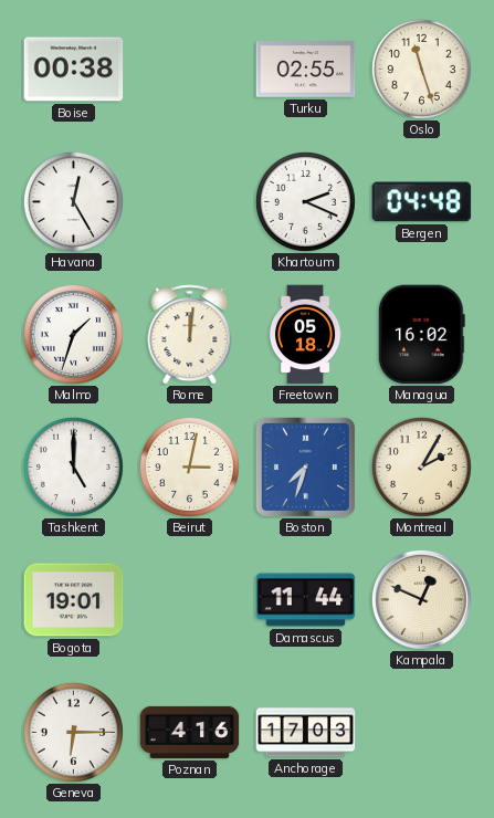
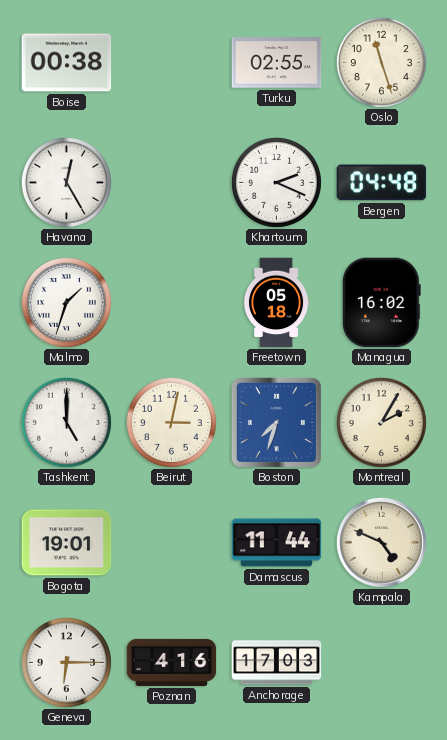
Rome: 12:01 -> none (190, 335)
Kampala: 12:49 -> 4:49 (381, 542)
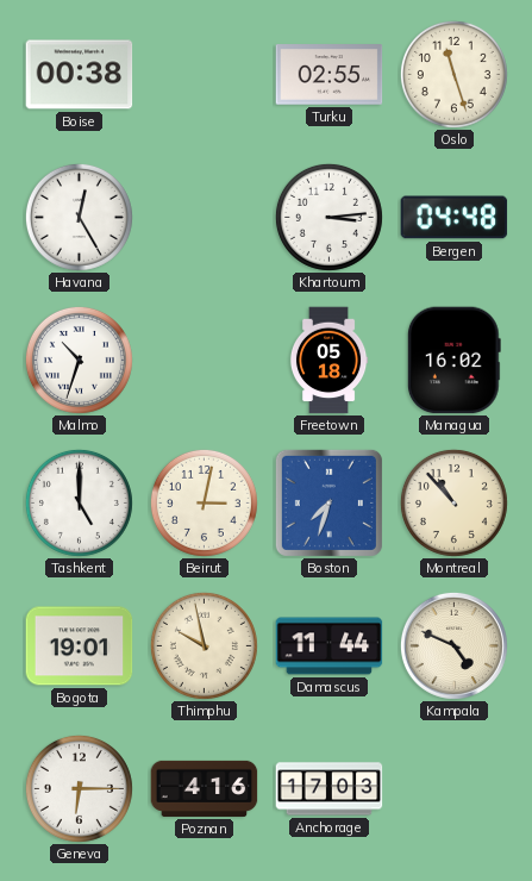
Khartoum: 2:19 -> 3:14 (328, 217)
Malmo: 1:33 -> 10:33 (79, 360)
Montreal: 2:05 -> 10:53 (453, 502)
Thimphu: none -> 9:58 (204, 645)
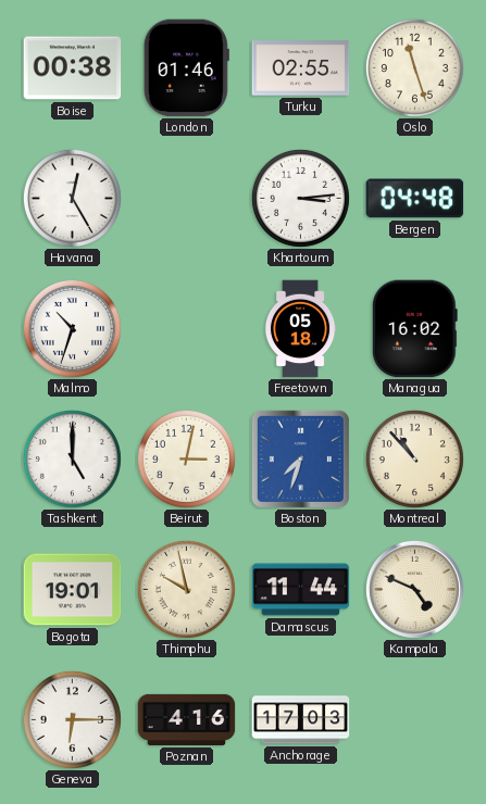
London: none -> 01:46 (186, 68)
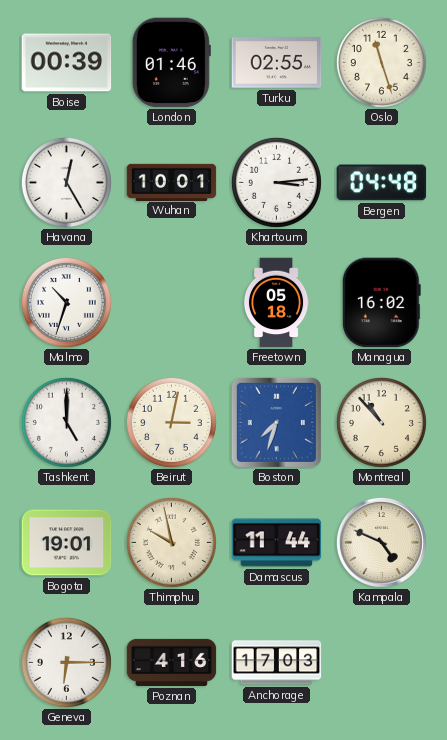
Boise: 00:38 -> 00:39 (67, 63)
Wuhan: none -> 10:01 (172, 182)
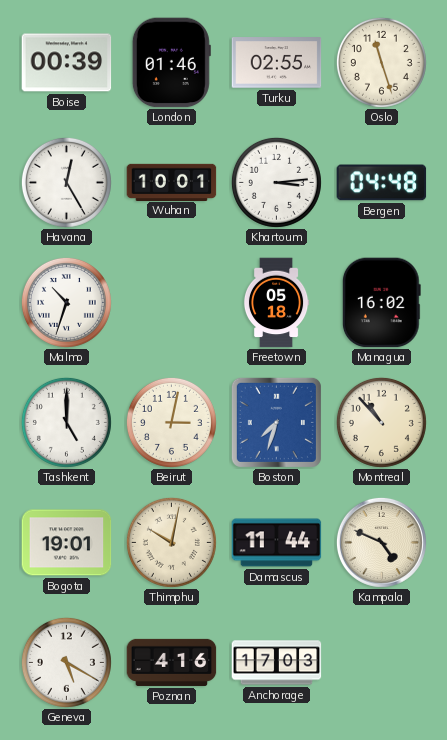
Thimphu: 9:58 -> 10:02 (171, 542)
Geneva: 6:15 -> 5:20 (66, 662)
